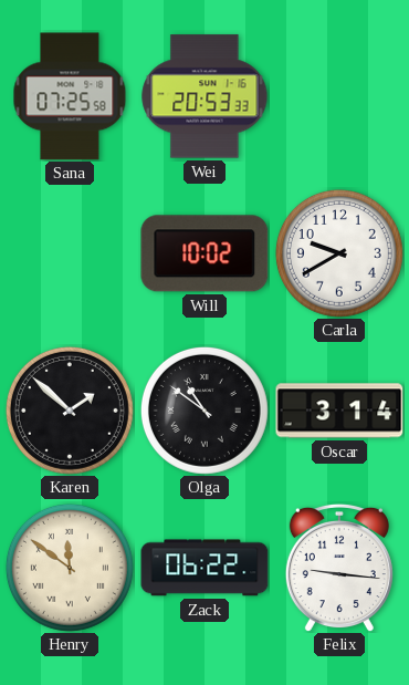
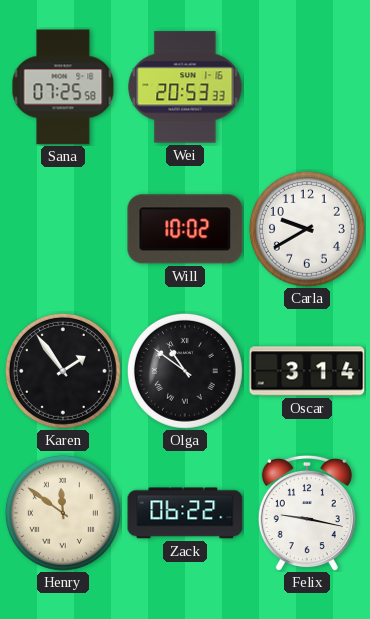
Karen: 1:52 -> 1:54 (63, 371)
Felix: 9:16 -> 9:17 (307, 513)
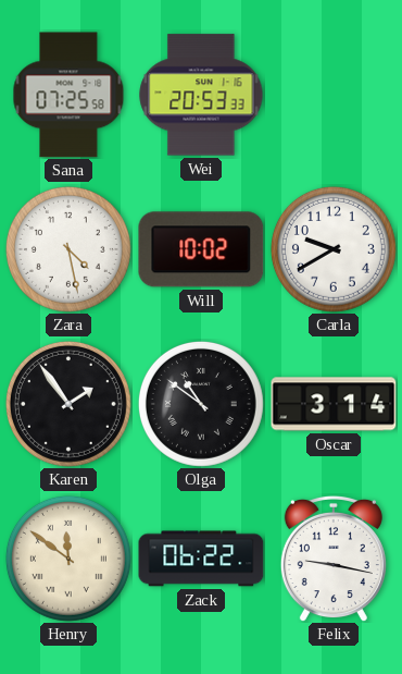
Zara: none -> 4:28 (68, 249)
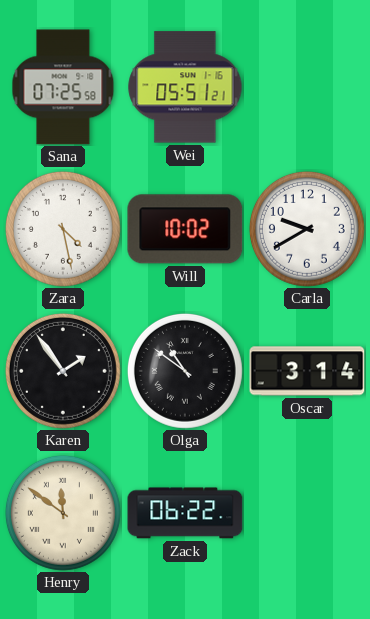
Wei: 20:53 -> 05:51 (185, 87)
Felix: 9:17 -> none (334, 559)
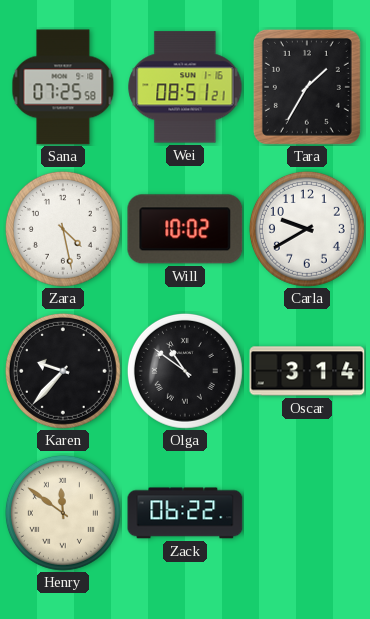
Wei: 05:51 -> 08:51 (185, 87)
Tara: none -> 1:35 (307, 87)
Karen: 1:54 -> 9:37 (63, 371)
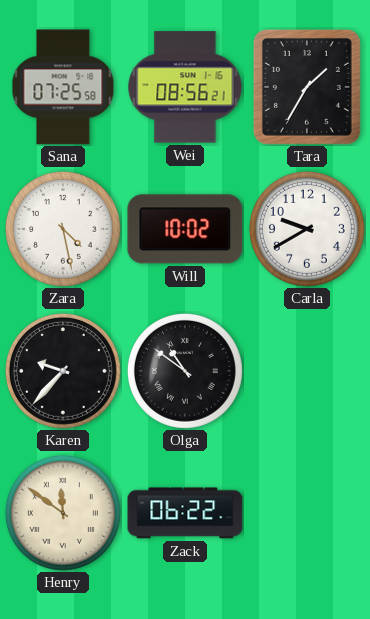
Wei: 08:51 -> 08:56 (185, 87)
Oscar: 3:14 -> none (307, 371)
